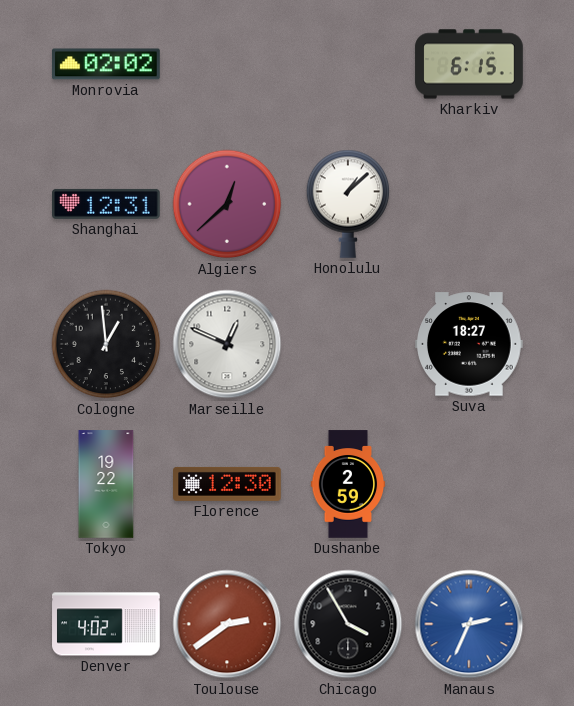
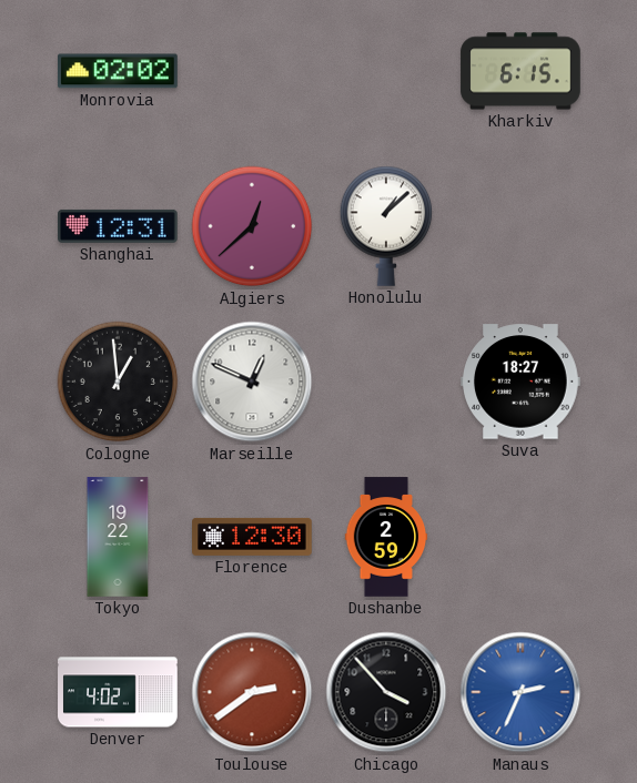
Chicago: 3:55 -> 3:53 (386, 692)
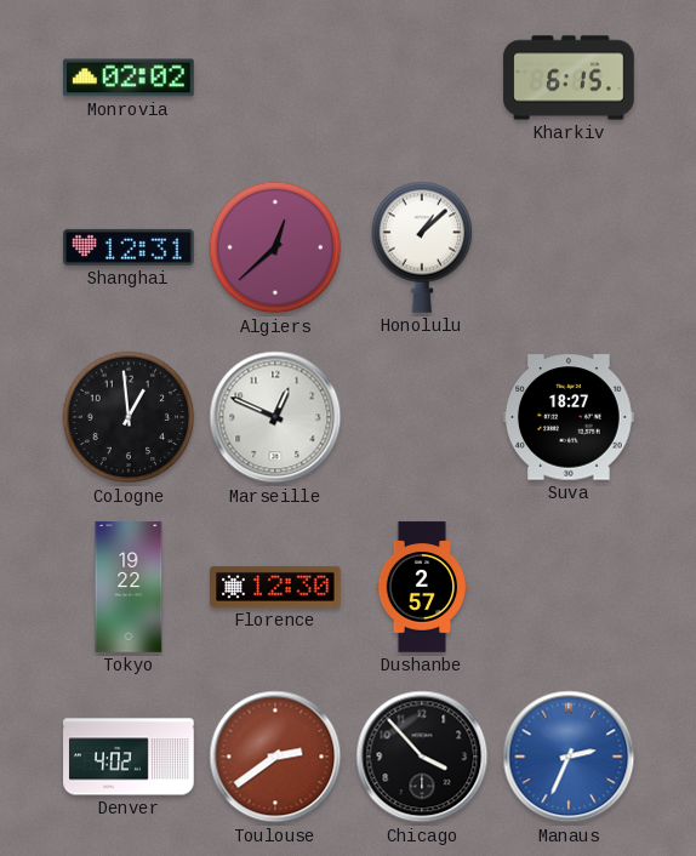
Dushanbe: 2:59 -> 2:57 (422, 587)
